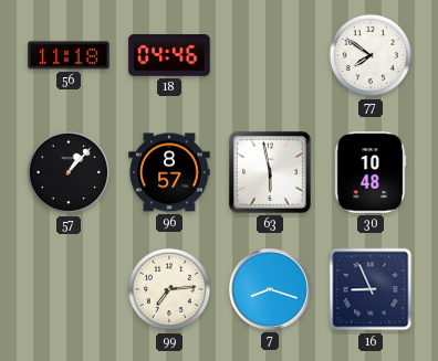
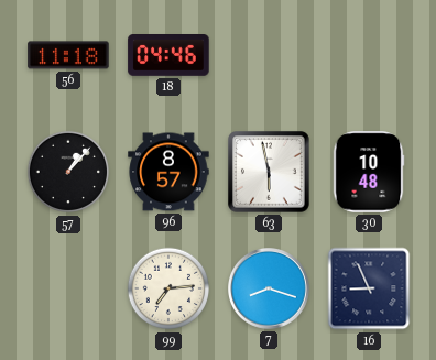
77: 7:51 -> none (371, 55)
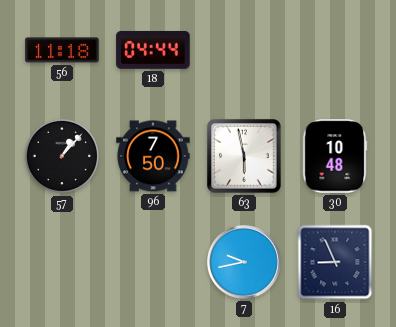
18: 04:46 -> 04:44 (153, 51)
96: 8:57 -> 7:50 (153, 156)
99: 7:14 -> none (168, 288)
7: 8:18 -> 9:43 (245, 263)
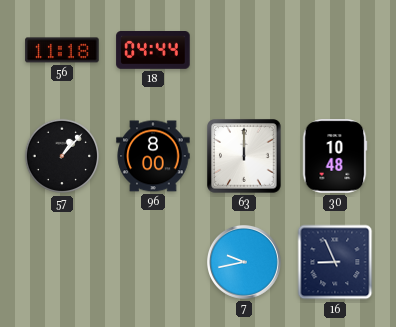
96: 7:50 -> 8:00 (153, 156)
63: 5:58 -> 12:00 (245, 157)
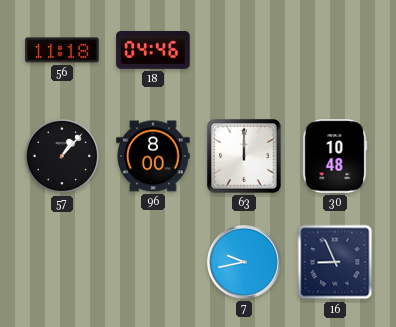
18: 04:44 -> 04:46 (153, 51)
